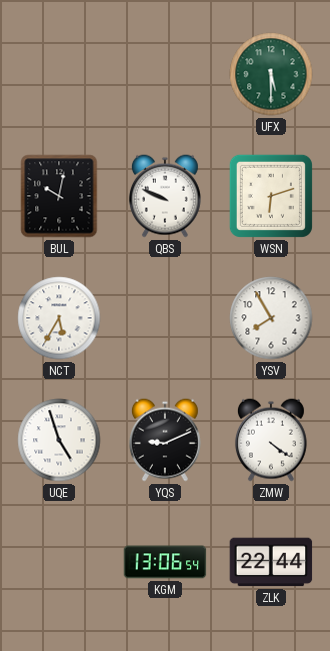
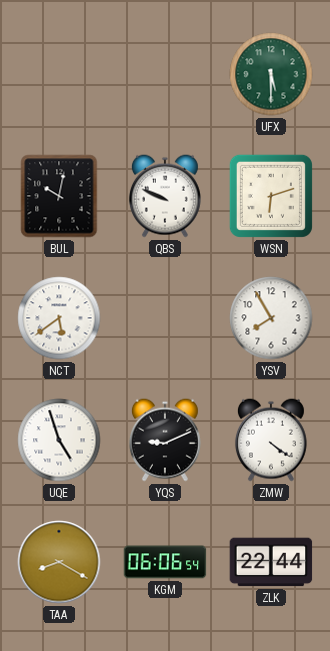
NCT: 5:35 -> 5:39 (59, 318)
TAA: none -> 8:20 (59, 562)
KGM: 13:06 -> 06:06 (165, 562)
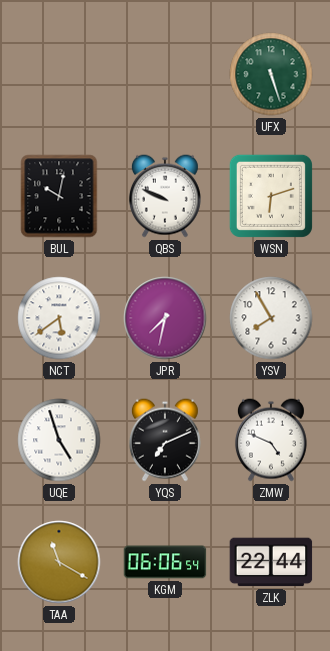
UFX: 5:30 -> 5:27 (271, 74)
JPR: none -> 7:32 (165, 318)
YQS: 9:11 -> 7:11 (165, 440)
ZMW: 4:21 -> 4:49 (271, 440)
TAA: 8:20 -> 11:20 (59, 562)
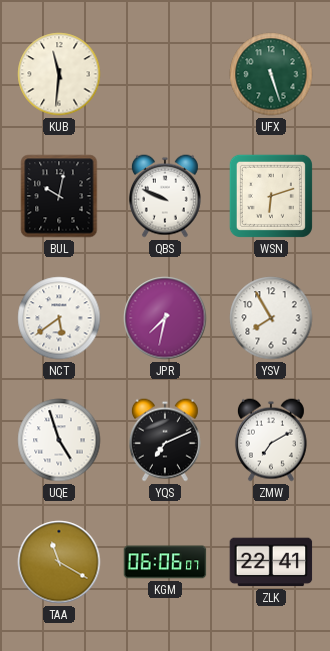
KUB: none -> 11:31 (59, 74)
ZMW: 4:49 -> 7:10 (271, 440)
KGM: 06:06:54 -> 06:06:07 (165, 562)
ZLK: 22:44 -> 22:41 (271, 562)
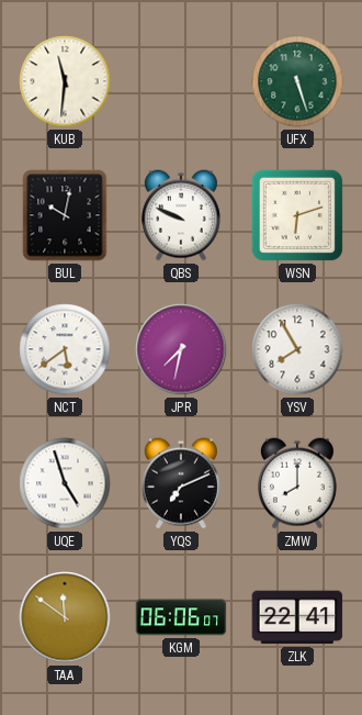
ZMW: 7:10 -> 8:00 (297, 483)
TAA: 11:20 -> 11:51 (65, 617)
